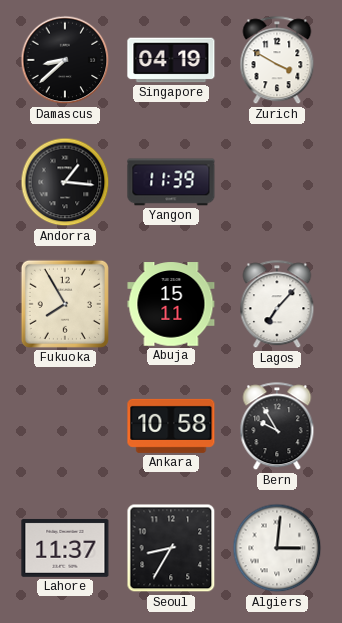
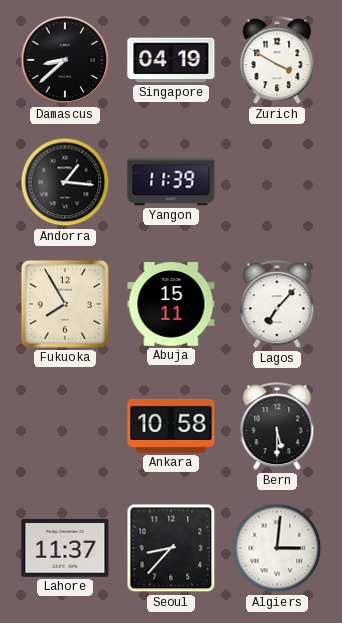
Bern: 9:55 -> 5:30 (277, 427)
Seoul: 8:35 -> 8:37 (171, 548)
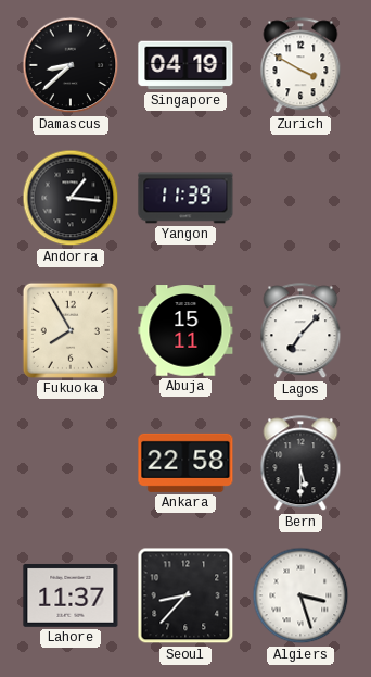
Ankara: 10:58 -> 22:58 (185, 463)
Algiers: 3:01 -> 3:27 (300, 595)
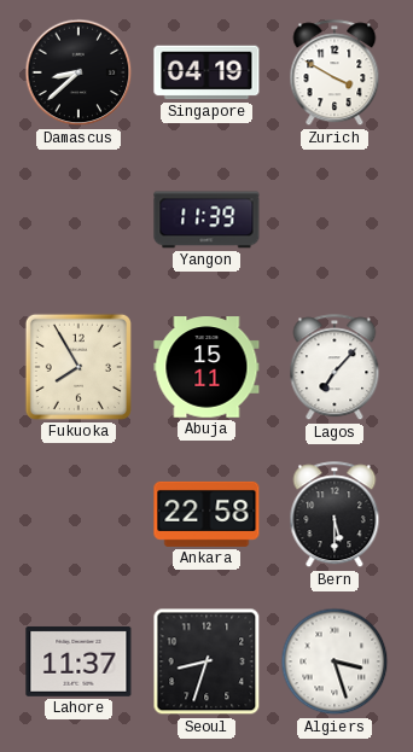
Andorra: 1:16 -> none (71, 198)
Seoul: 8:37 -> 8:33 (206, 661)
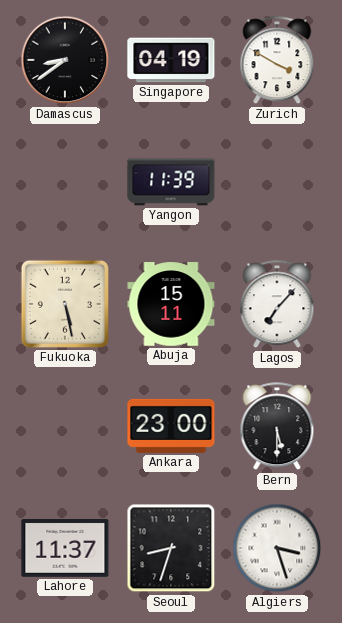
Damascus: 8:38 -> 8:39 (65, 60)
Fukuoka: 7:55 -> 5:28 (65, 304)
Ankara: 22:58 -> 23:00 (171, 426)
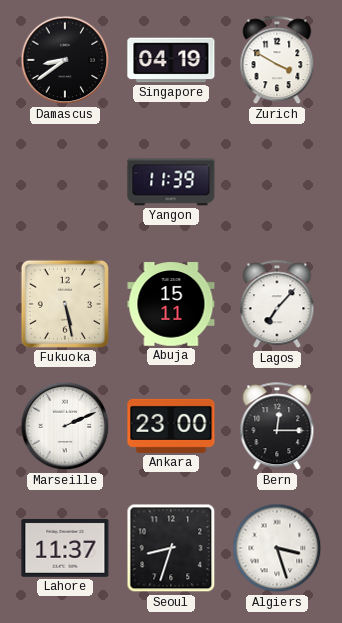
Marseille: none -> 2:11 (65, 426)
Bern: 5:30 -> 12:15 (277, 427)
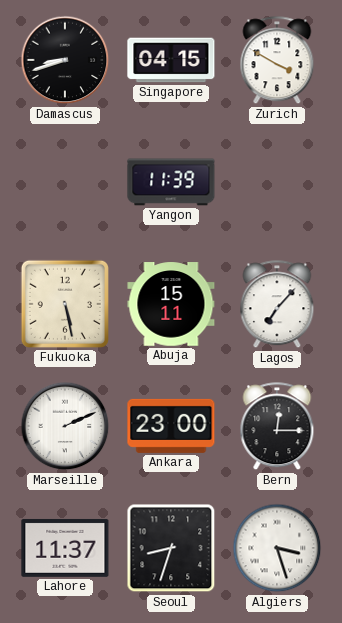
Damascus: 8:39 -> 8:42 (65, 60)
Singapore: 04:19 -> 04:15 (171, 60)
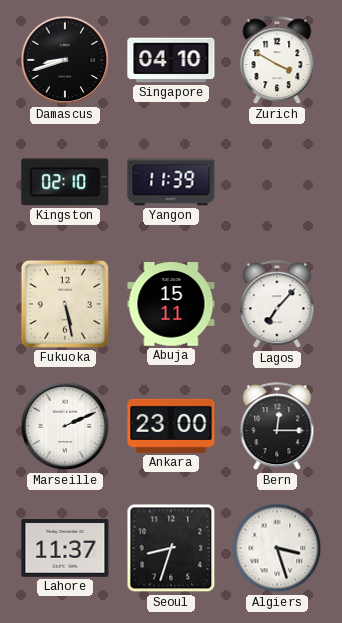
Singapore: 04:15 -> 04:10 (171, 60)
Kingston: none -> 02:10 (65, 182)
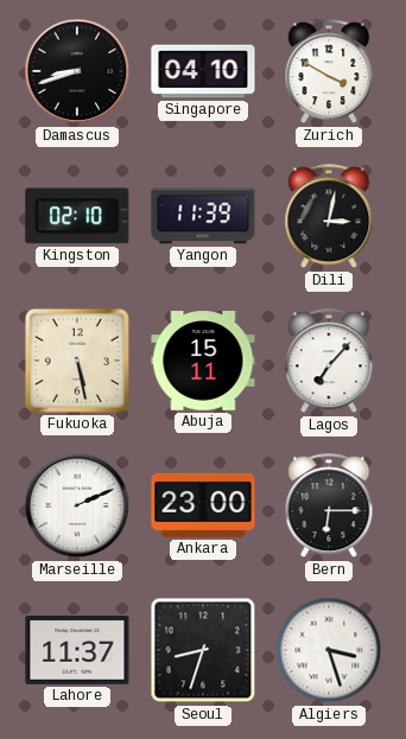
Dili: none -> 3:02 (329, 217)
Bern: 12:15 -> 6:15 (329, 507)
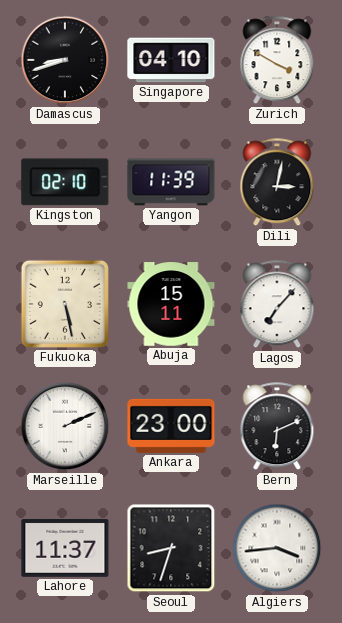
Bern: 6:15 -> 6:11 (277, 427)
Algiers: 3:27 -> 3:44 (277, 548)
